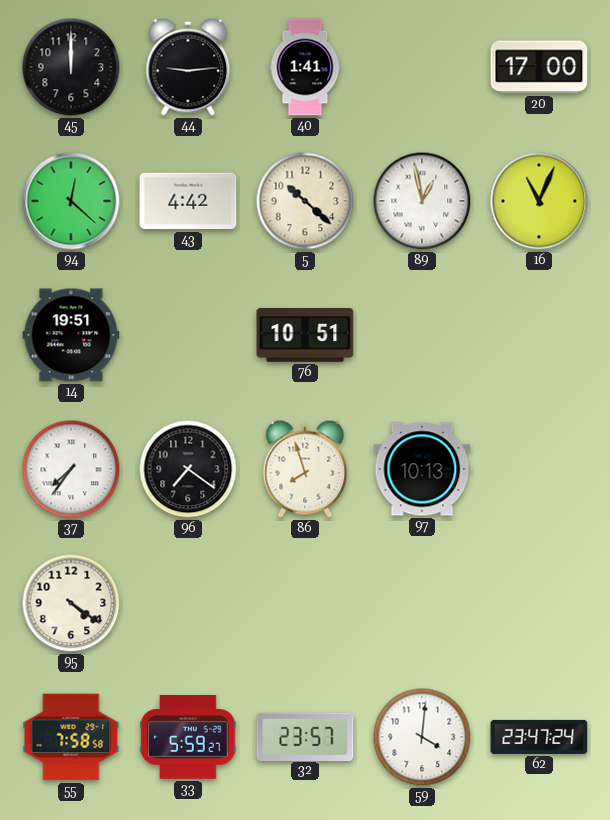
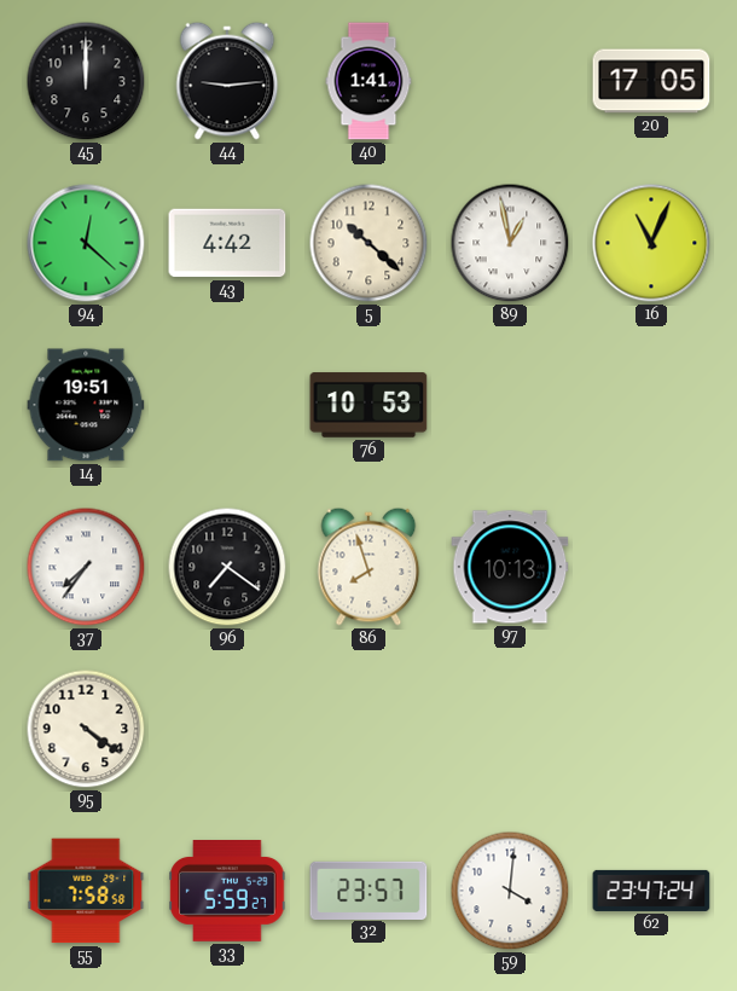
20: 17:00 -> 17:05 (651, 81)
76: 10:51 -> 10:53 (368, 405)
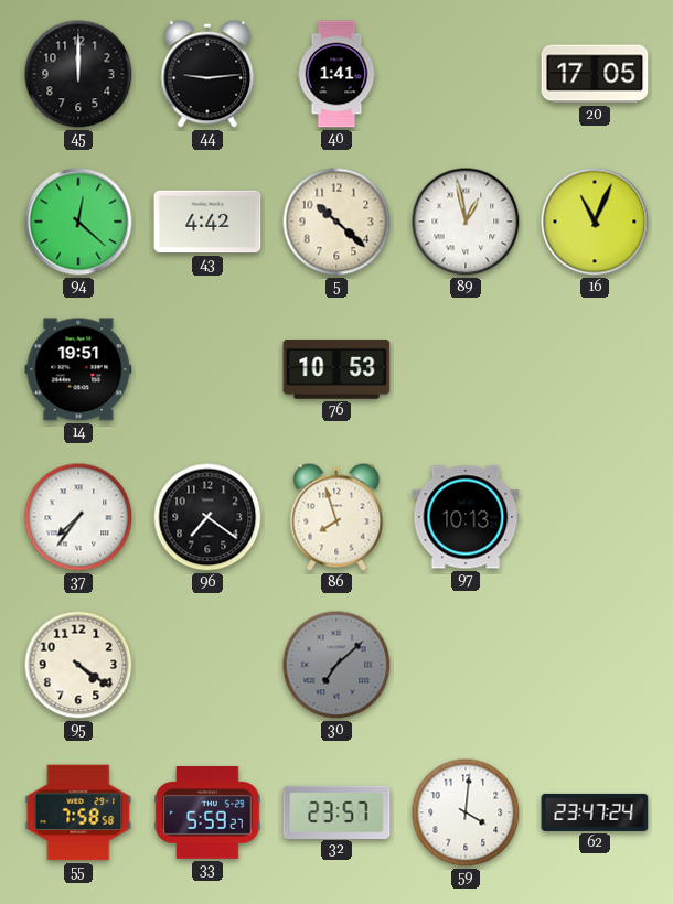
30: none -> 7:08 (336, 665)
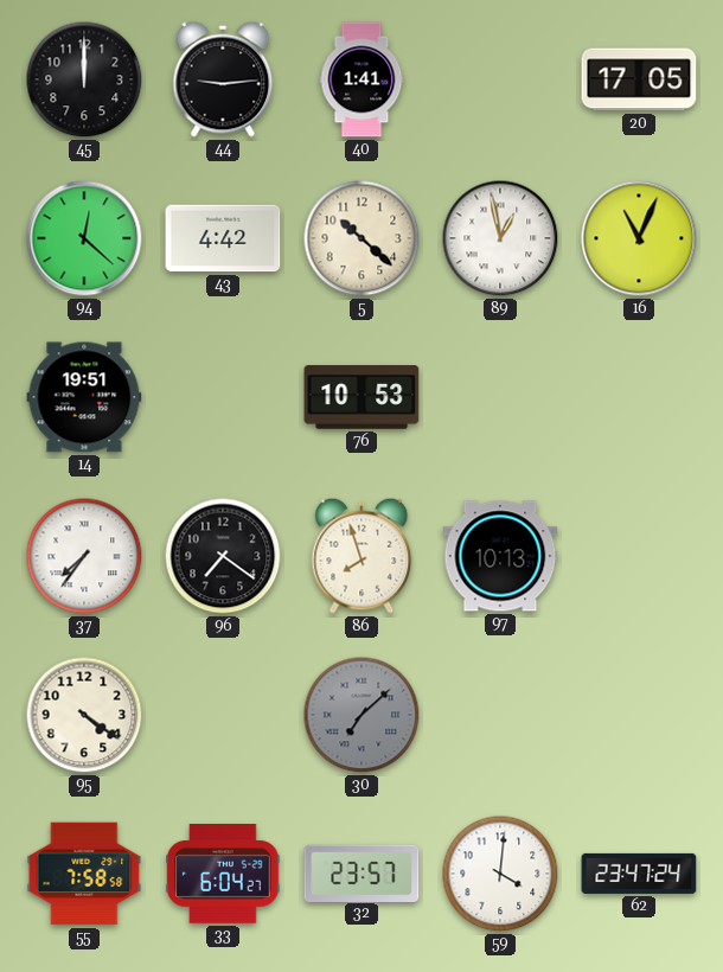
33: 5:59 -> 6:04 (223, 875)
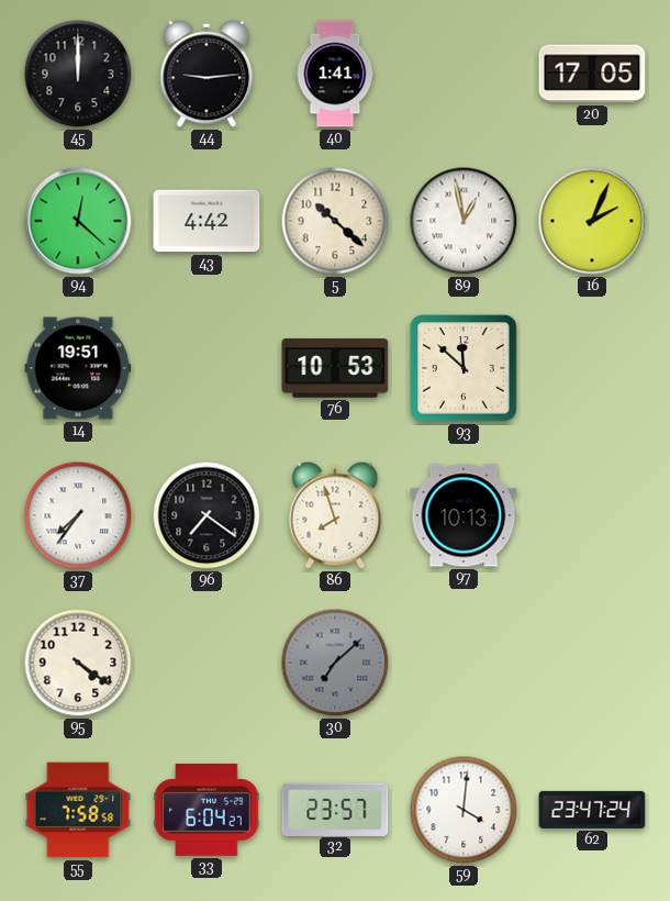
16: 11:04 -> 2:04 (592, 221)
93: none -> 11:52 (464, 368)
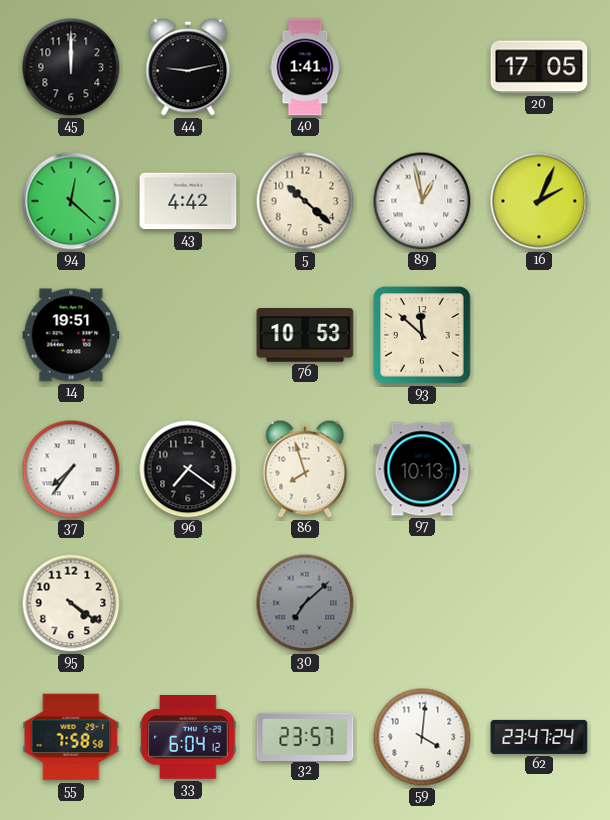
44: 9:14 -> 9:13 (188, 67)
33: 6:04:27 -> 6:04:12 (188, 738)
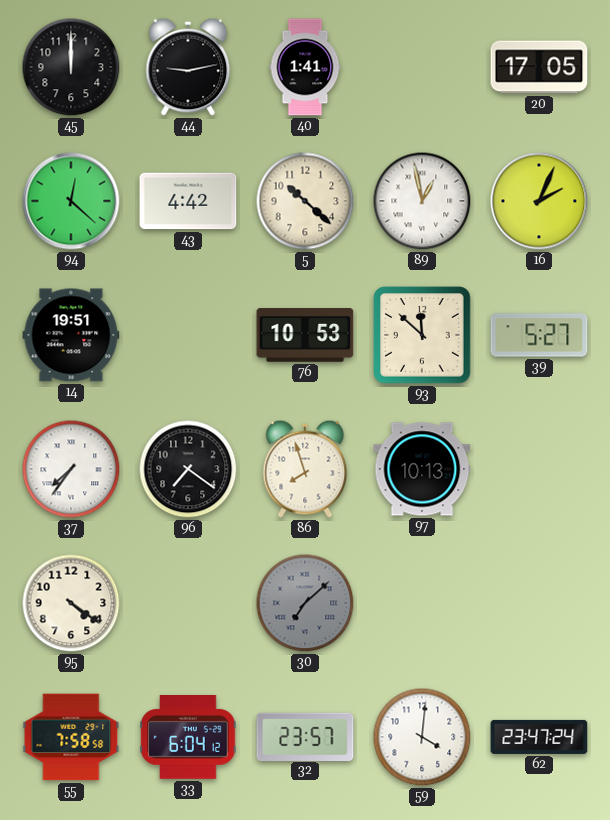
39: none -> 5:27 (539, 335)
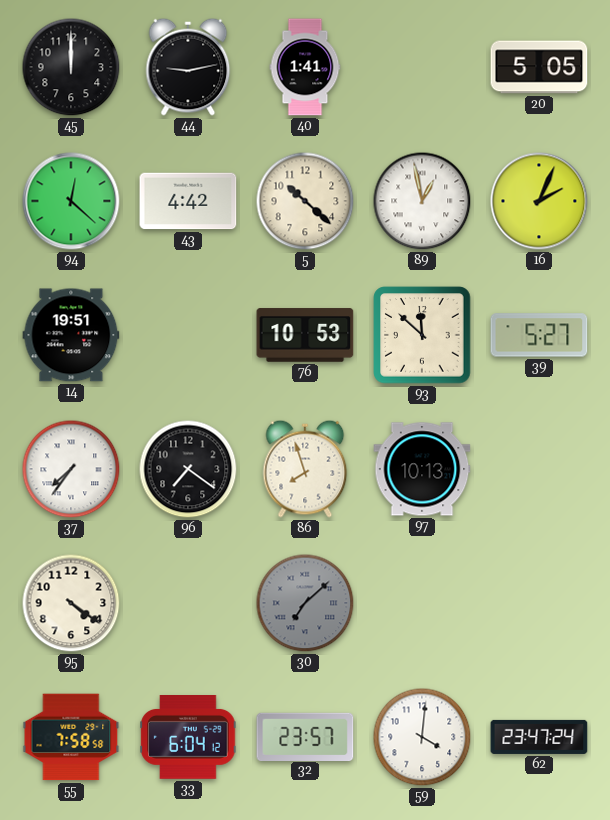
20: 17:05 -> 5:05 (539, 67)
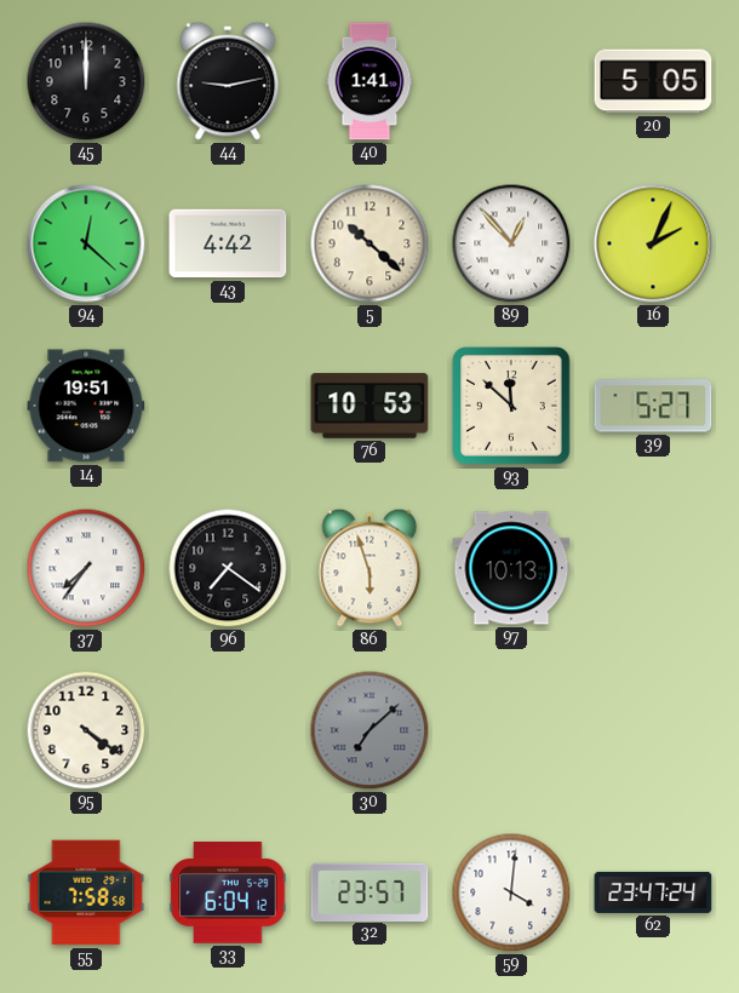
89: 12:58 -> 12:53 (511, 243)
86: 7:57 -> 5:57 (369, 568)
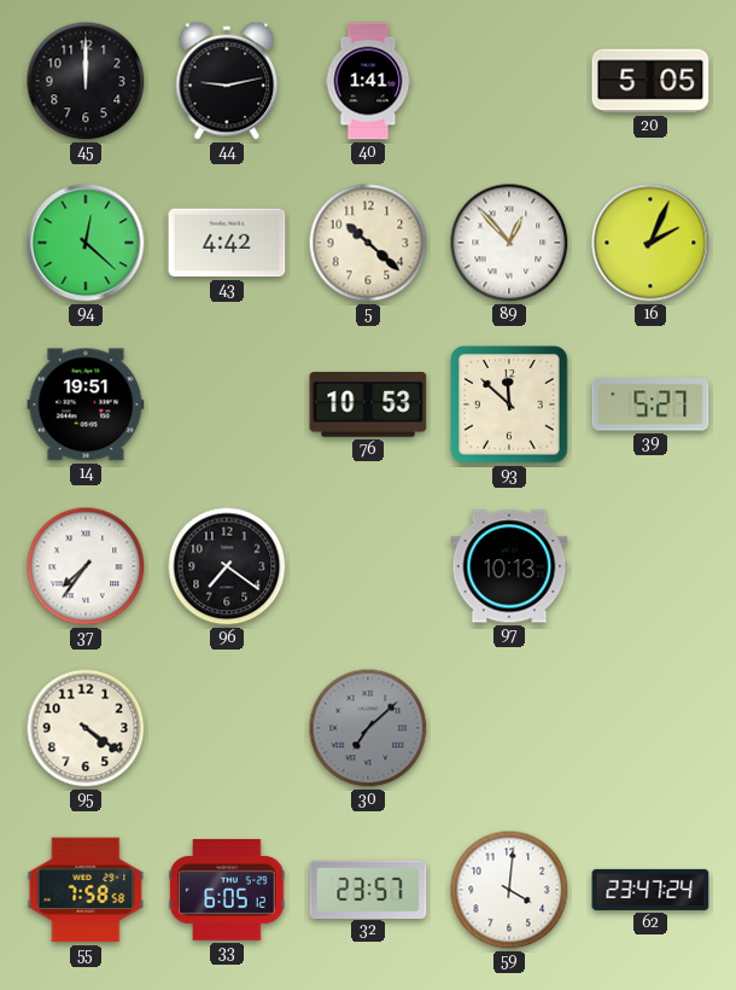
86: 5:57 -> none (369, 568)
33: 6:04 -> 6:05 (227, 891)
